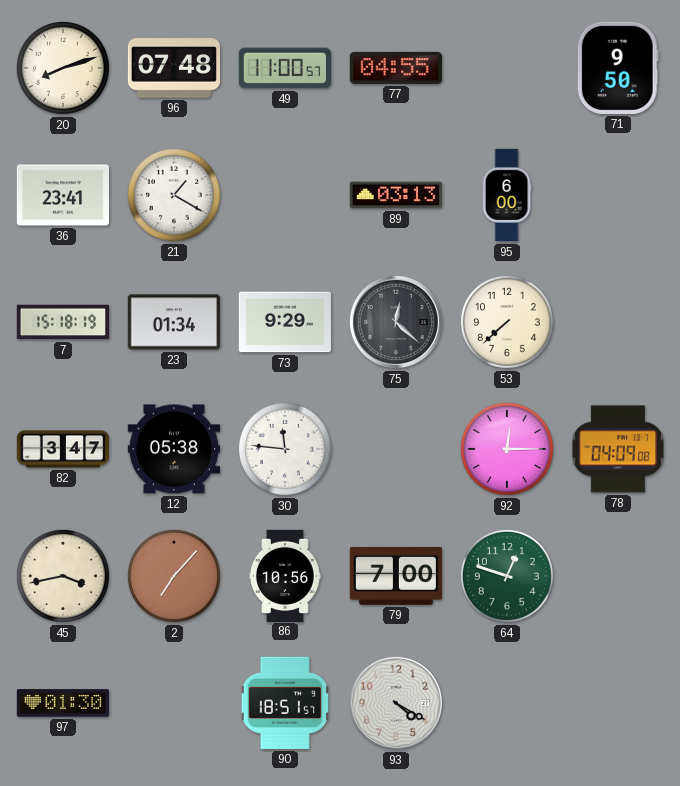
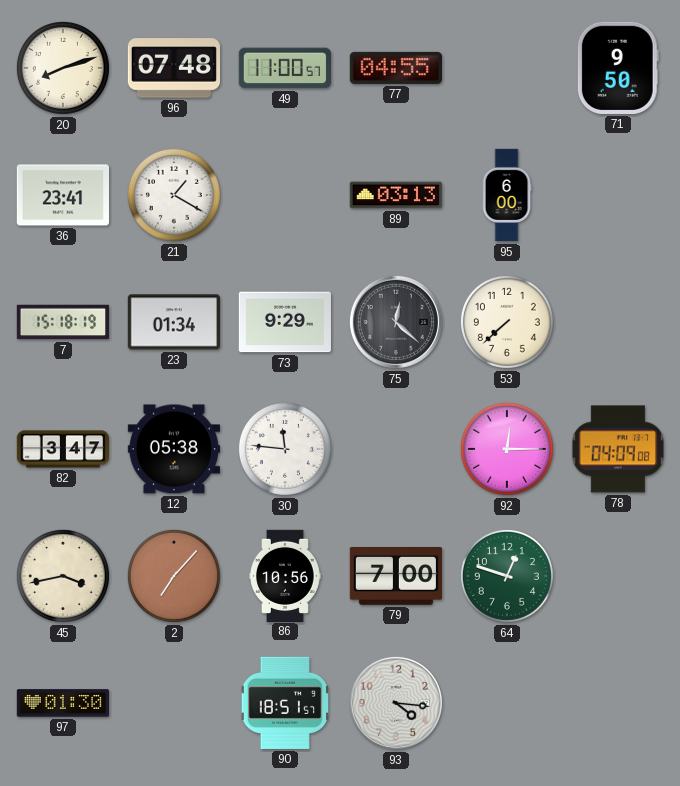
93: 4:20 -> 4:16 (396, 703)
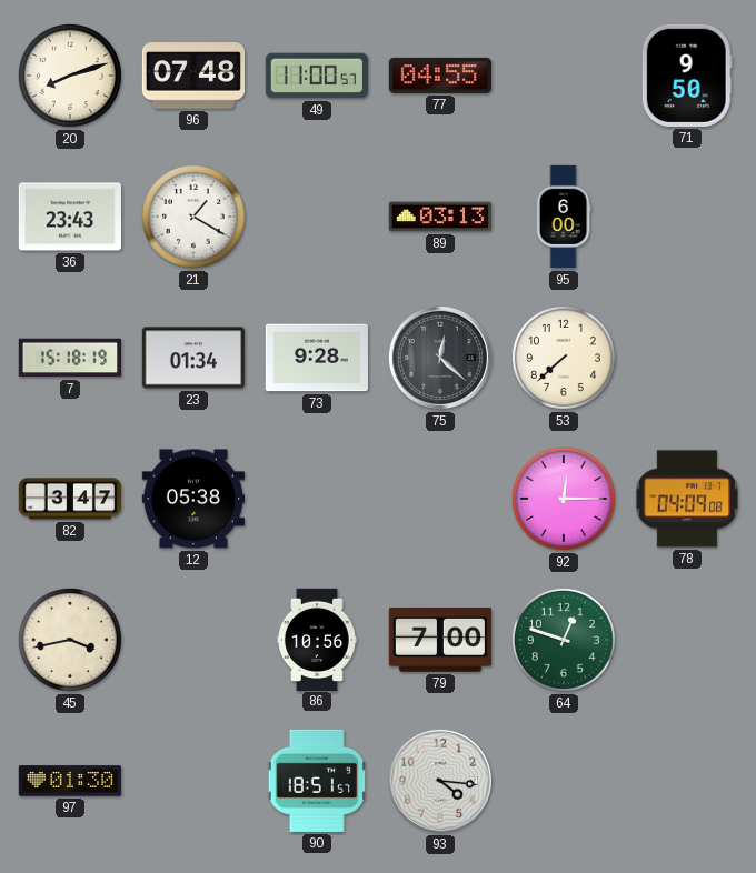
36: 23:41 -> 23:43 (69, 217)
73: 9:29 -> 9:28 (317, 358)
30: 11:46 -> none (285, 449)
2: 7:07 -> none (174, 576)
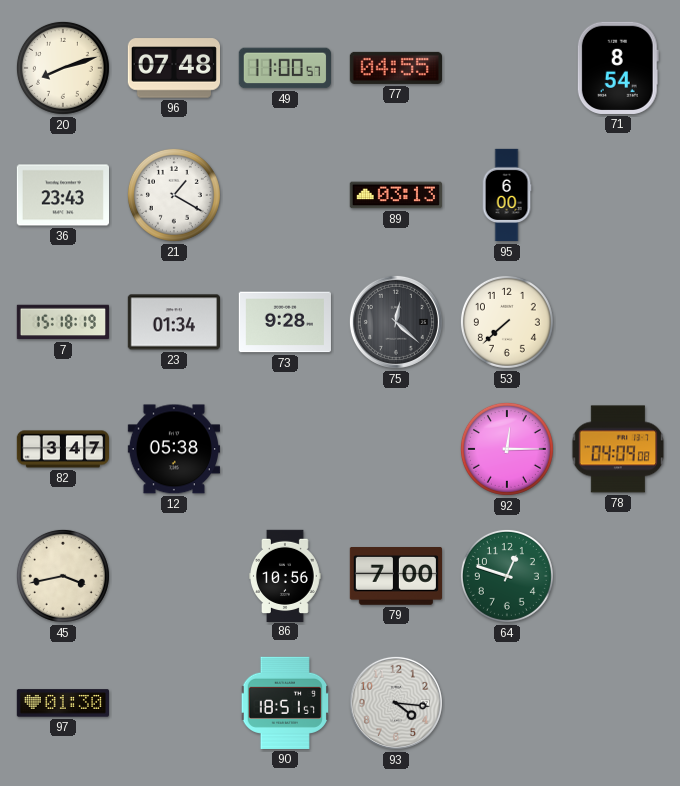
71: 9:50 -> 8:54 (618, 68)
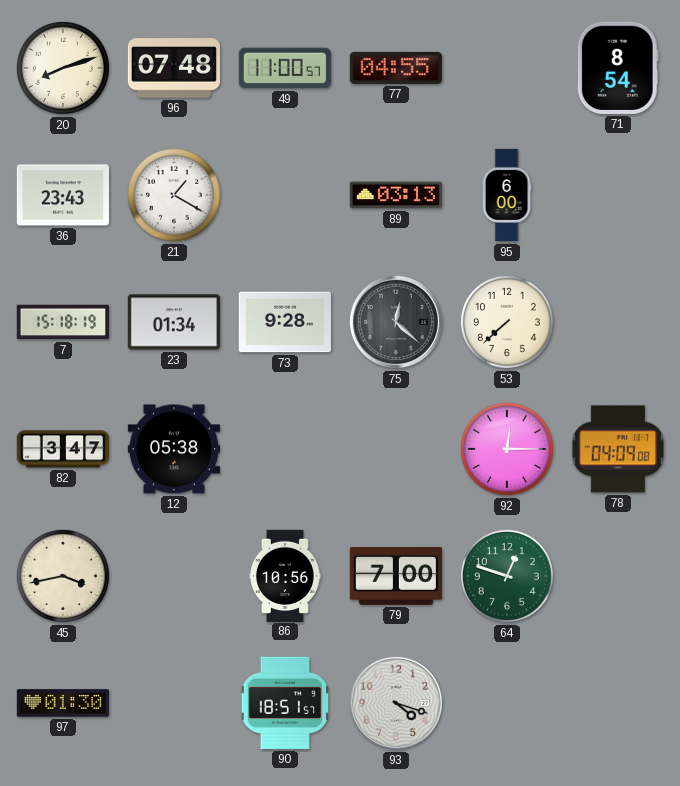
93: 4:16 -> 4:18 (396, 703)
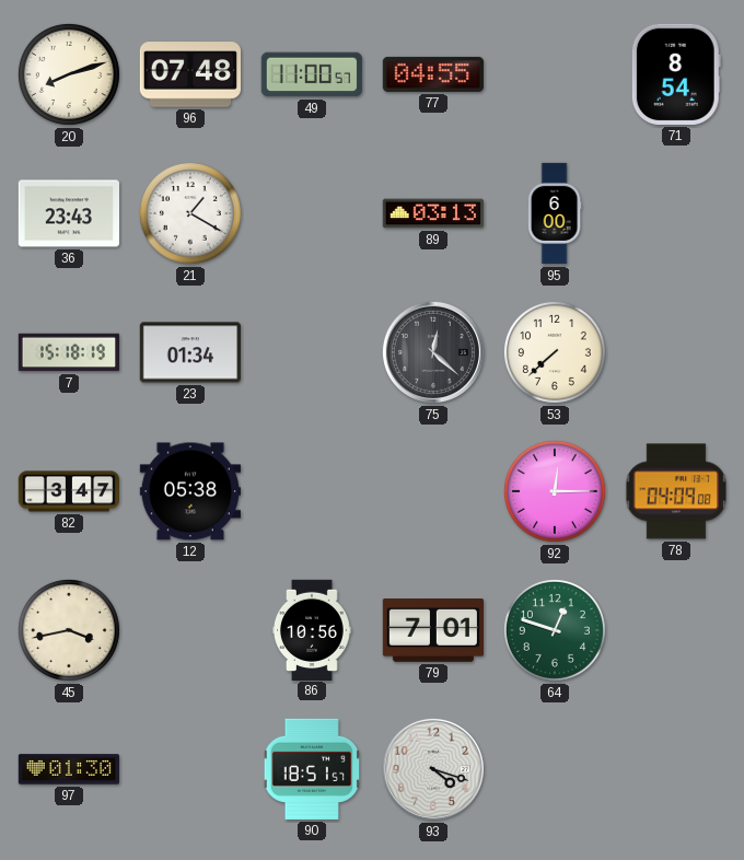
73: 9:28 -> none (285, 322)
79: 7:00 -> 7:01 (432, 631)
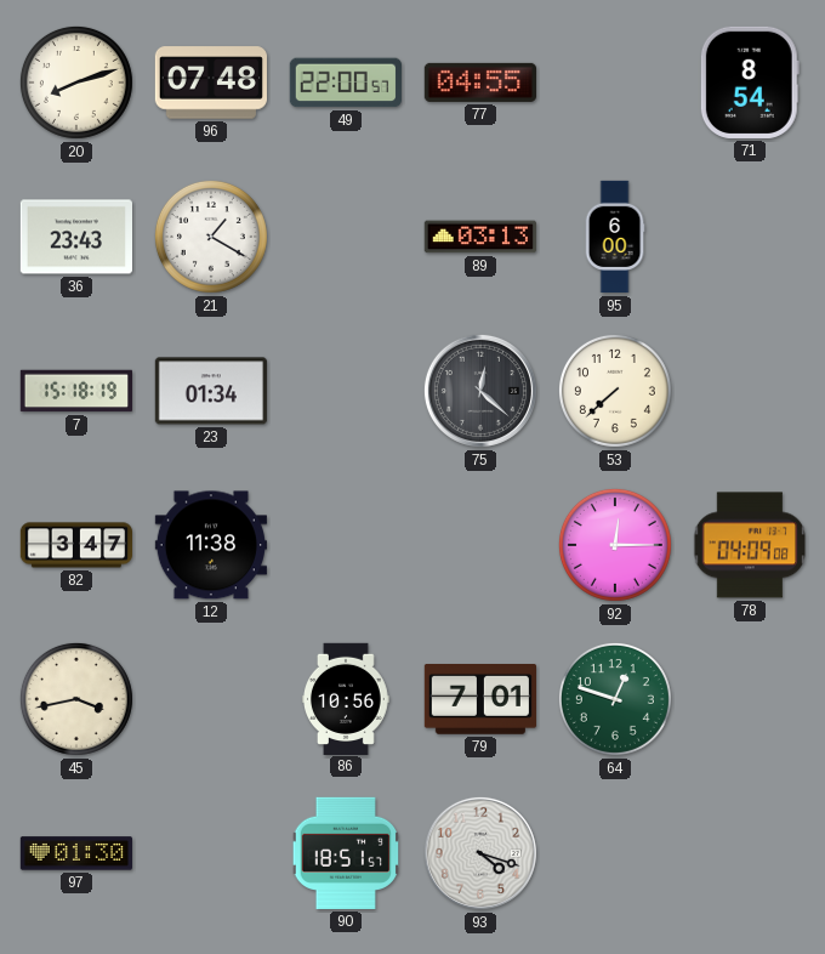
49: 11:00 -> 22:00 (346, 83)
12: 05:38 -> 11:38 (210, 545)
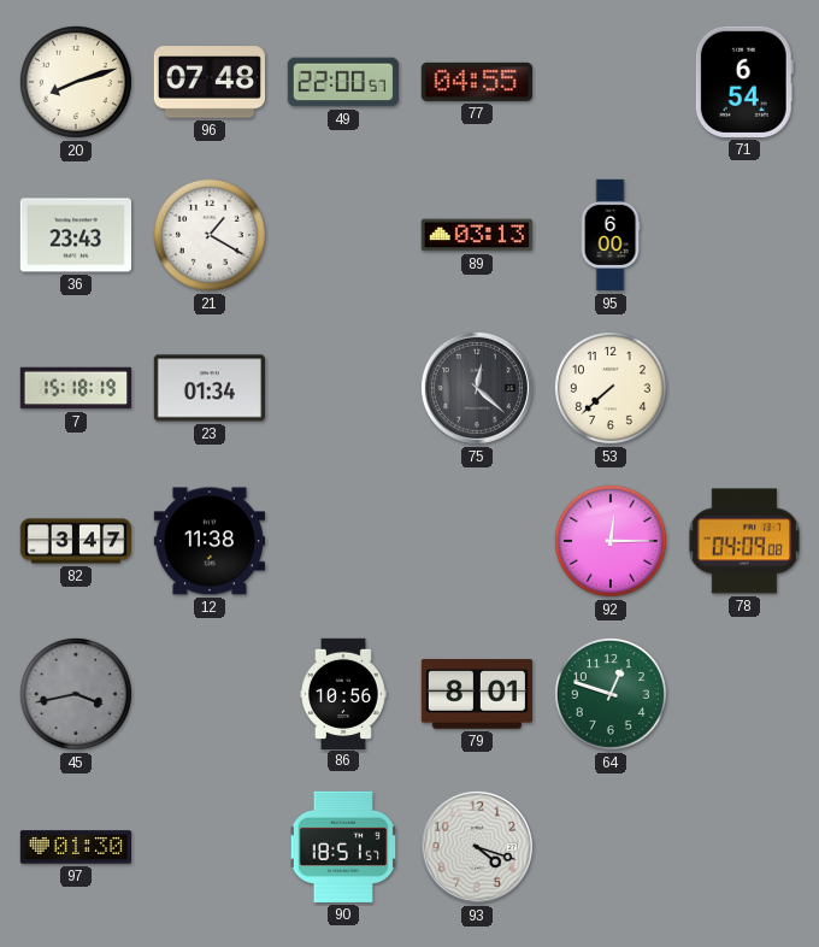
71: 8:54 -> 6:54 (744, 82)
45 dial: cream -> grey (76, 694)
79: 7:01 -> 8:01 (476, 695)
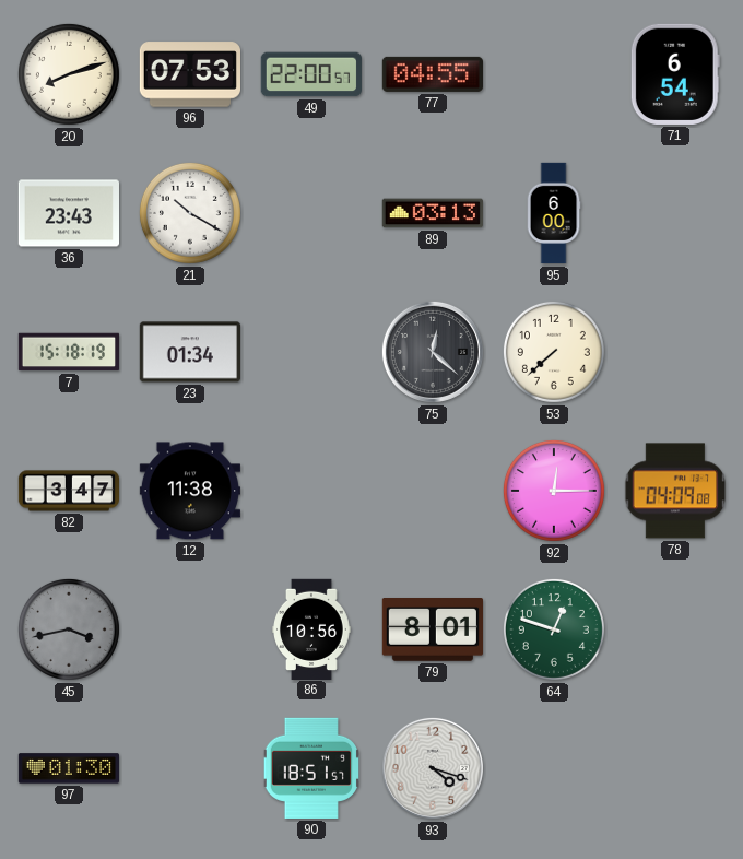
96: 07:48 -> 07:53 (189, 74)
21: 1:20 -> 10:20 (190, 213)
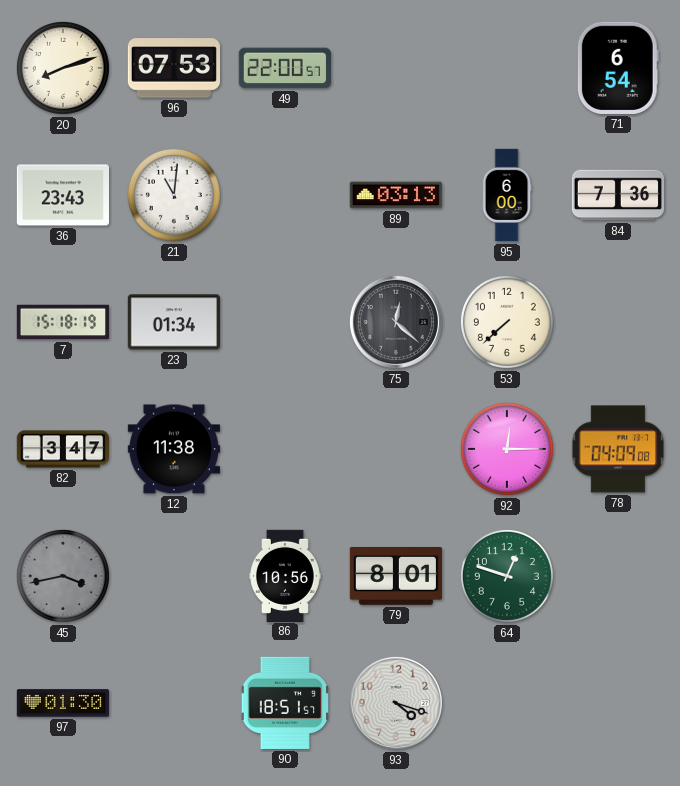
77: 04:55 -> none (432, 74)
21: 10:20 -> 11:01 (174, 195)
84: none -> 7:36 (617, 195)
